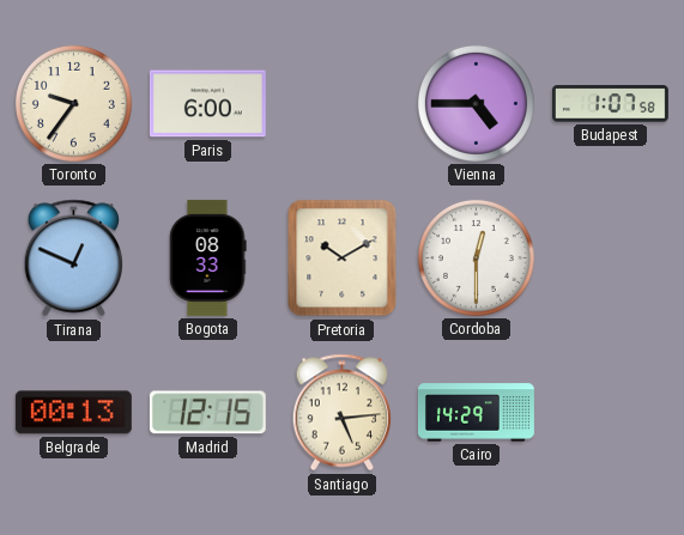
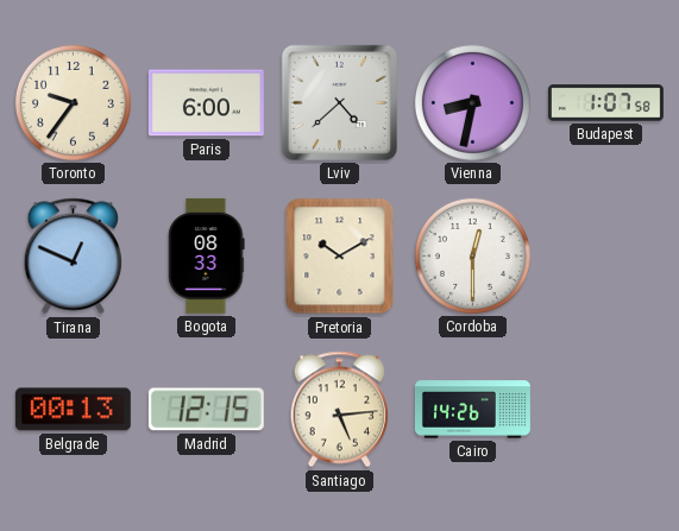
Lviv: none -> 4:38 (339, 102)
Vienna: 4:45 -> 8:32 (472, 102)
Cairo: 14:29 -> 14:26 (472, 410)
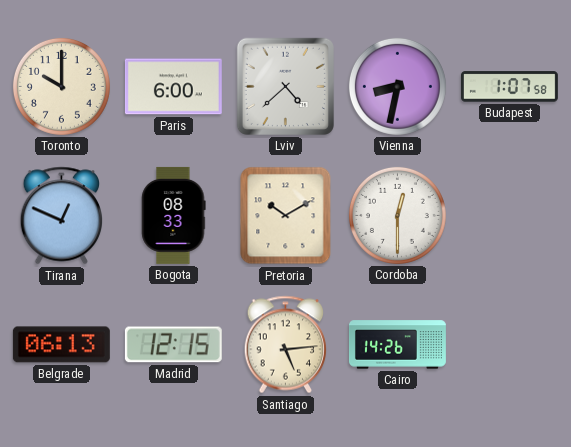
Toronto: 9:36 -> 10:00 (61, 86)
Belgrade: 00:13 -> 06:13 (61, 345)
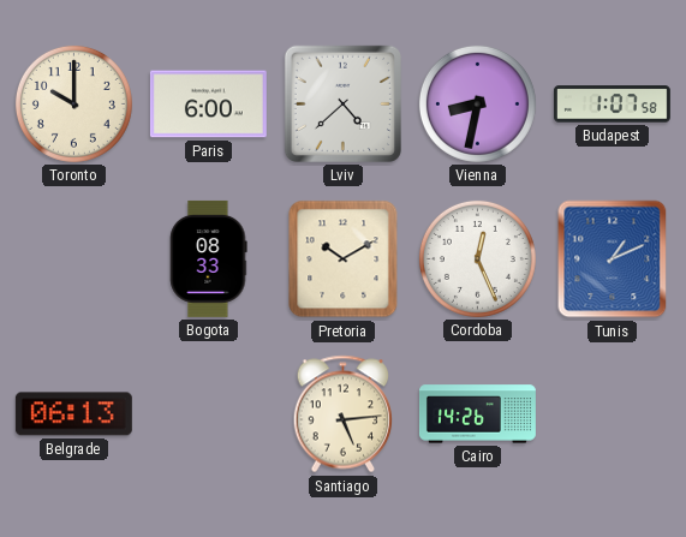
Tirana: 12:49 -> none (62, 216)
Cordoba: 12:30 -> 12:26 (477, 258)
Tunis: none -> 1:11 (613, 259)
Madrid: 12:15 -> none (173, 345)
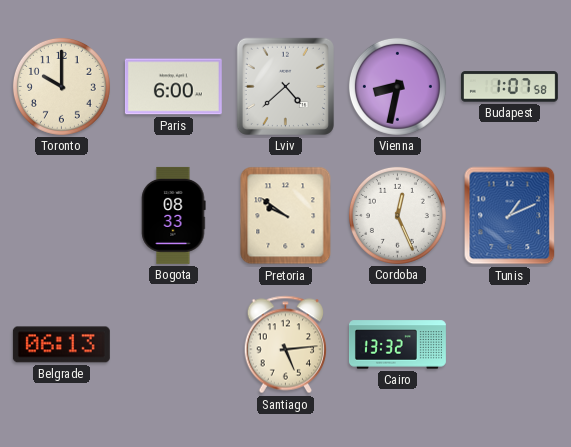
Pretoria: 10:10 -> 9:51 (286, 216)
Cairo: 14:26 -> 13:32 (397, 345)
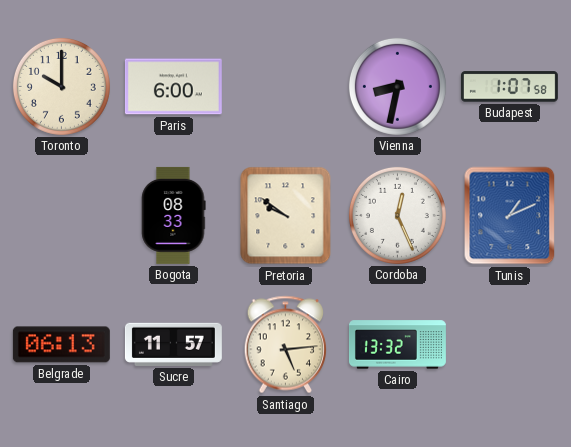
Lviv: 4:38 -> none (285, 86)
Sucre: none -> 11:57 (173, 344)
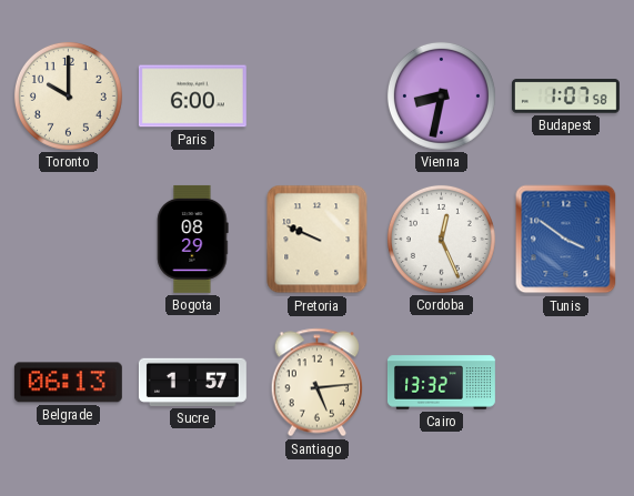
Bogota: 08:33 -> 08:29 (193, 239)
Pretoria: 9:51 -> 9:49 (318, 240)
Tunis: 1:11 -> 3:51 (566, 240)
Sucre: 11:57 -> 1:57 (192, 382)
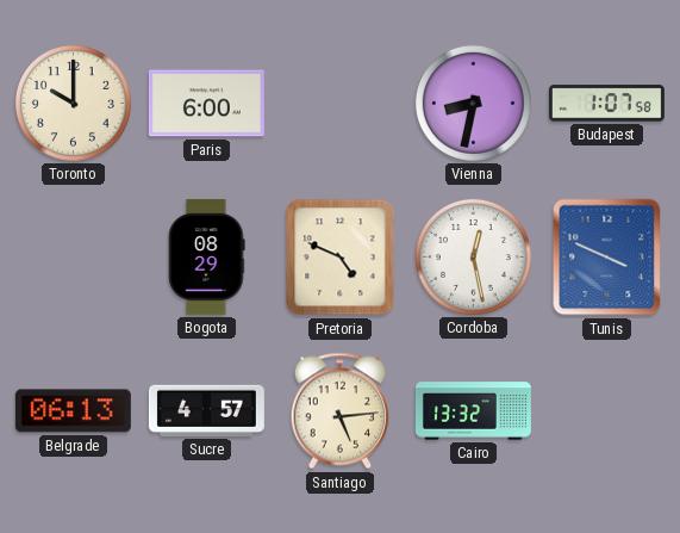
Pretoria: 9:49 -> 4:49 (341, 258)
Cordoba: 12:26 -> 12:28 (473, 256)
Tunis: 3:51 -> 3:49 (607, 258)
Sucre: 1:57 -> 4:57 (206, 410)
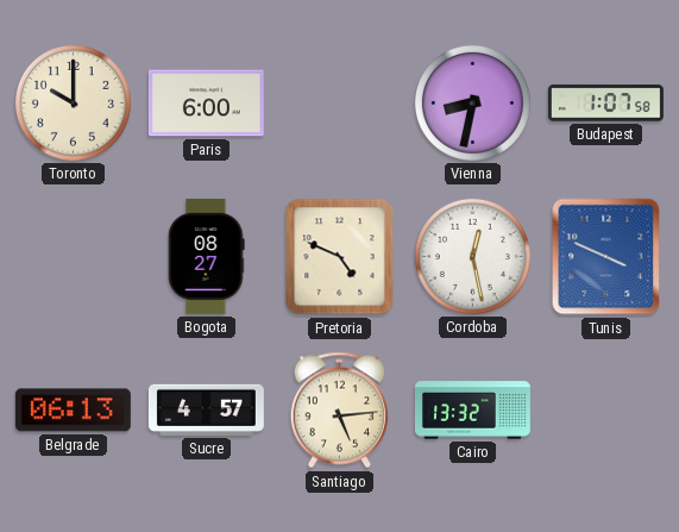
Bogota: 08:29 -> 08:27 (207, 256)
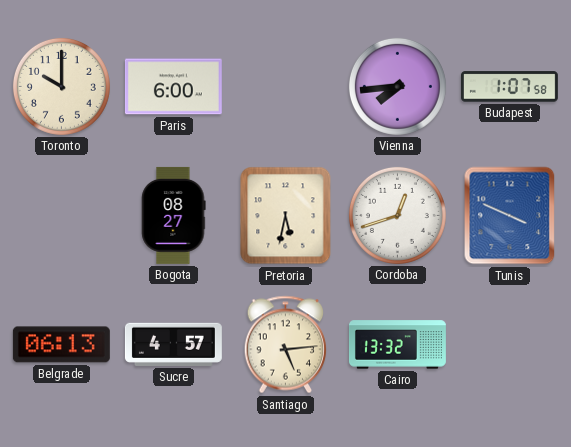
Vienna: 8:32 -> 7:44 (397, 86)
Pretoria: 4:49 -> 5:32 (286, 216)
Cordoba: 12:28 -> 12:42 (397, 215)
